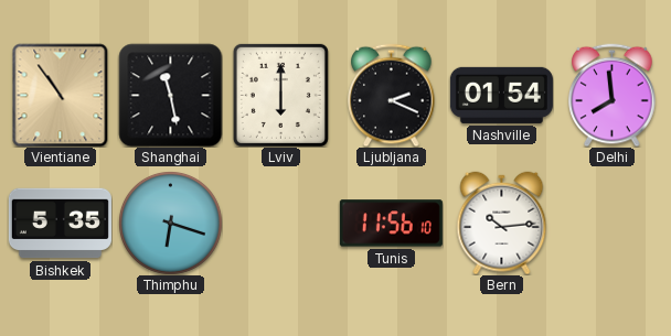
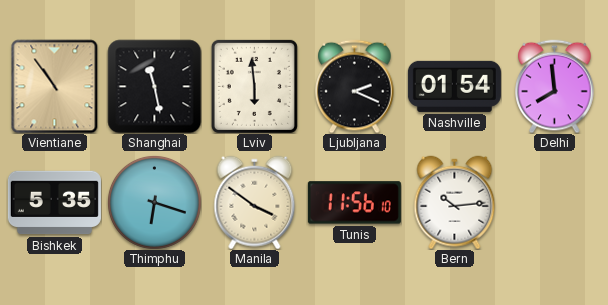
Lviv: 6:00 -> 5:59 (254, 86)
Manila: none -> 3:51 (255, 202)
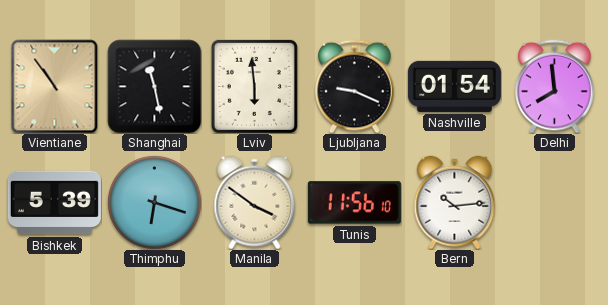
Ljubljana: 2:19 -> 9:19 (355, 86)
Bishkek: 5:35 -> 5:39 (54, 203)
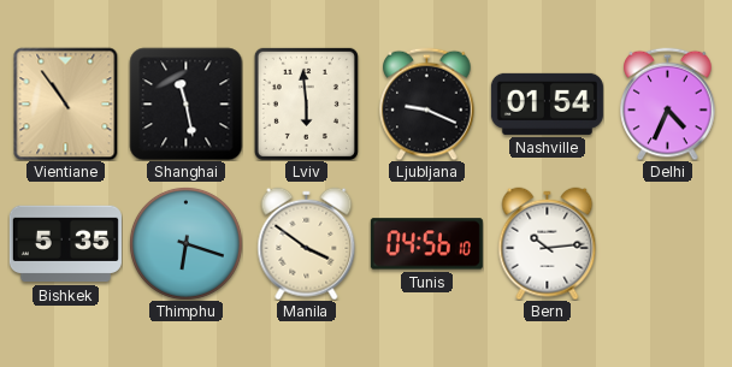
Delhi: 7:59 -> 4:34 (668, 103)
Bishkek: 5:39 -> 5:35 (65, 244)
Tunis: 11:56 -> 04:56 (426, 244)
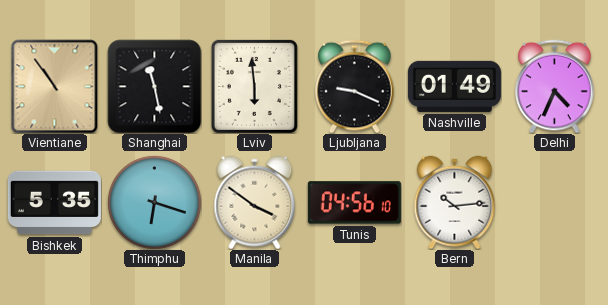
Nashville: 01:54 -> 01:49 (454, 86)
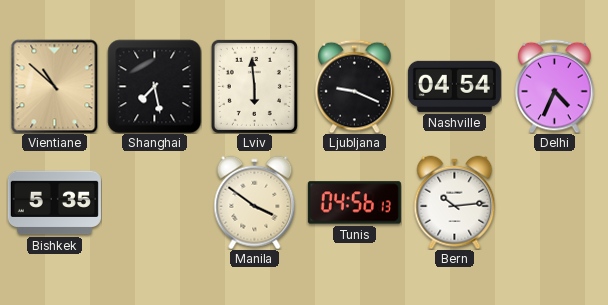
Vientiane: 10:54 -> 10:52 (55, 86)
Shanghai: 11:28 -> 7:28 (154, 86)
Nashville: 01:49 -> 04:54 (454, 86)
Thimphu: 6:18 -> none (154, 202)
Tunis: 04:56:10 -> 04:56:13 (354, 203)
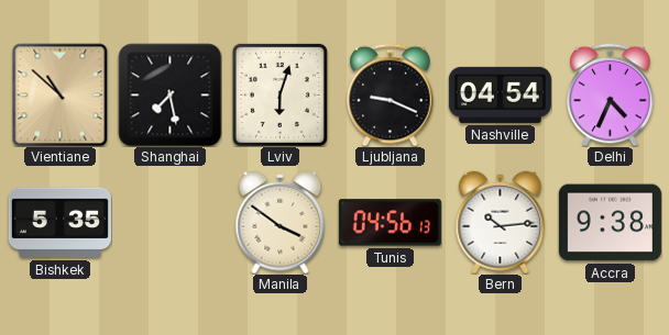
Lviv: 5:59 -> 6:03 (279, 94)
Accra: none -> 9:38 (610, 223)
